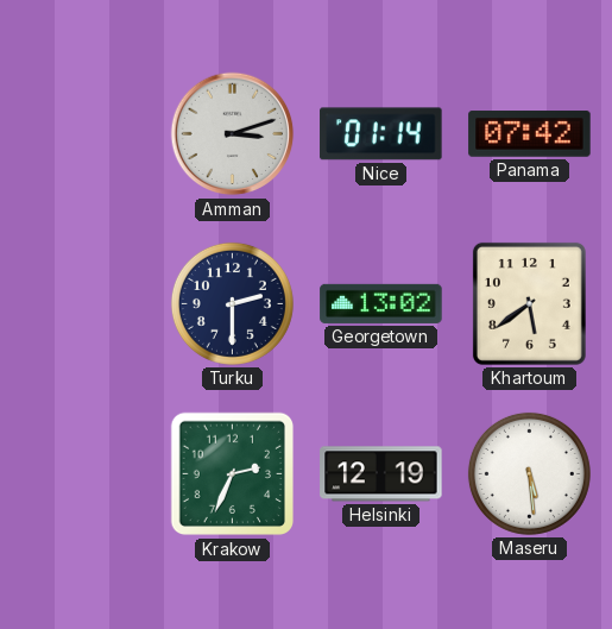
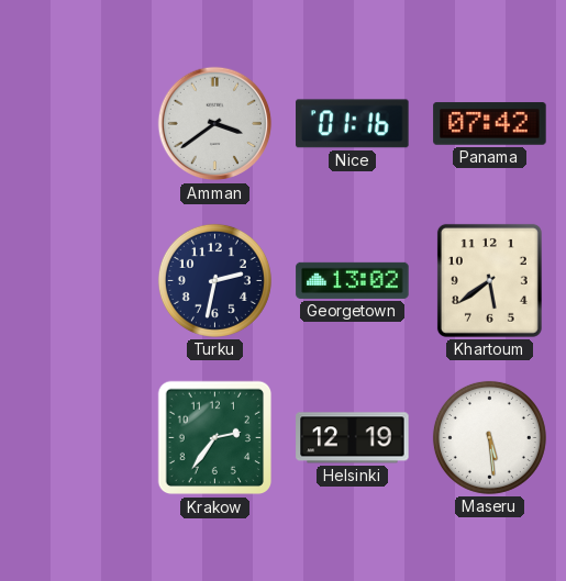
Amman: 3:12 -> 3:39 (215, 124)
Nice: 01:14 -> 01:16 (353, 124)
Turku: 2:30 -> 2:32 (214, 280)
Krakow: 2:34 -> 2:36 (215, 438)
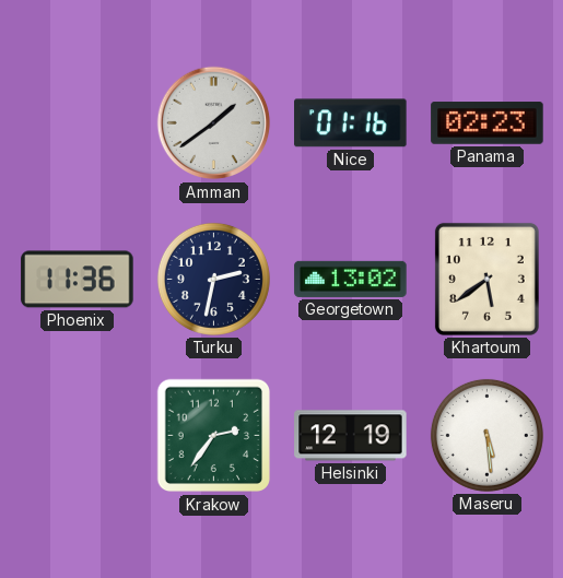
Amman: 3:39 -> 1:39 (214, 123)
Panama: 07:42 -> 02:23 (488, 123)
Phoenix: none -> 11:36 (78, 280)
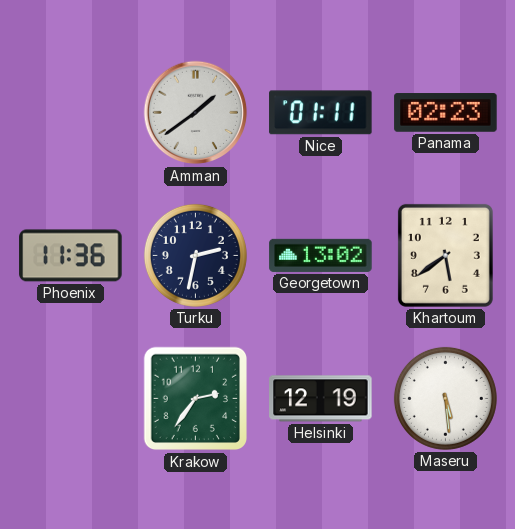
Nice: 01:16 -> 01:11 (321, 113)
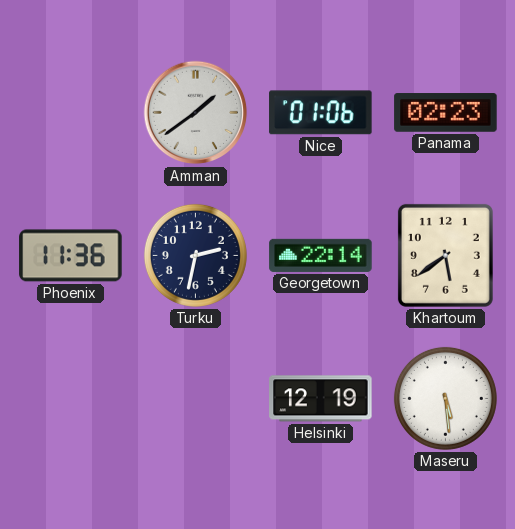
Nice: 01:11 -> 01:06 (321, 113)
Georgetown: 13:02 -> 22:14 (321, 255)
Krakow: 2:36 -> none (196, 399)
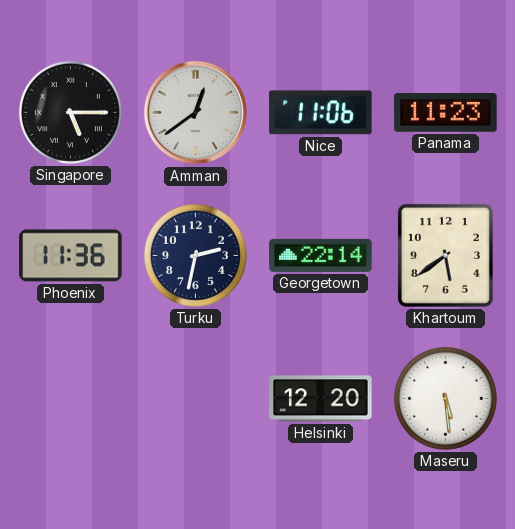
Singapore: none -> 5:15 (70, 112)
Amman: 1:39 -> 12:39 (196, 113)
Nice: 01:06 -> 11:06 (321, 113)
Panama: 02:23 -> 11:23 (446, 113)
Helsinki: 12:19 -> 12:20 (321, 399)
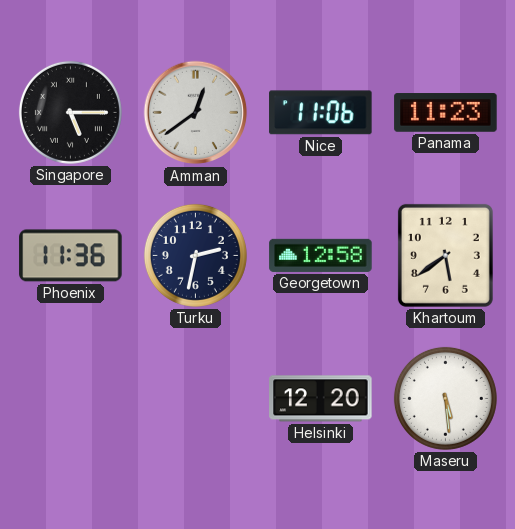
Georgetown: 22:14 -> 12:58 (321, 255)
